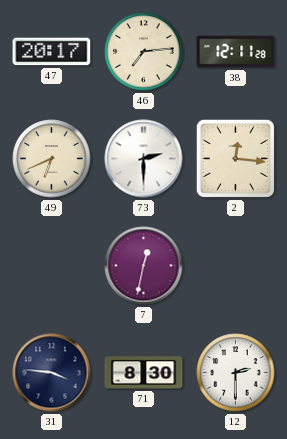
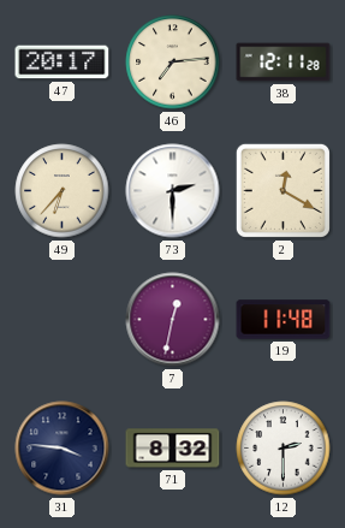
49: 6:41 -> 6:37 (63, 191)
2: 12:16 -> 12:20 (282, 190)
19: none -> 11:48 (284, 320)
71: 8:30 -> 8:32 (173, 449)
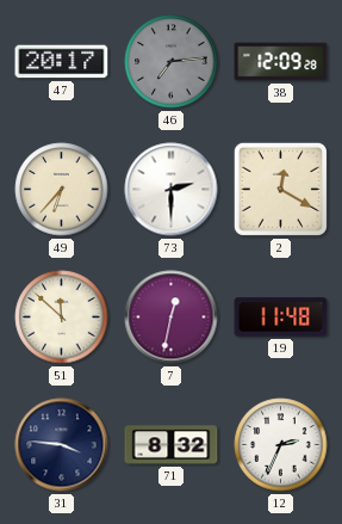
46 dial: cream -> grey (172, 62)
38: 12:11 -> 12:09 (281, 62)
51: none -> 11:52 (62, 318)
12: 2:30 -> 2:34 (281, 445)
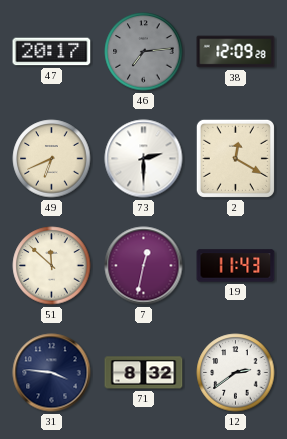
49: 6:37 -> 6:41 (52, 159)
19: 11:48 -> 11:43 (236, 266)
12: 2:34 -> 2:39 (236, 373)
